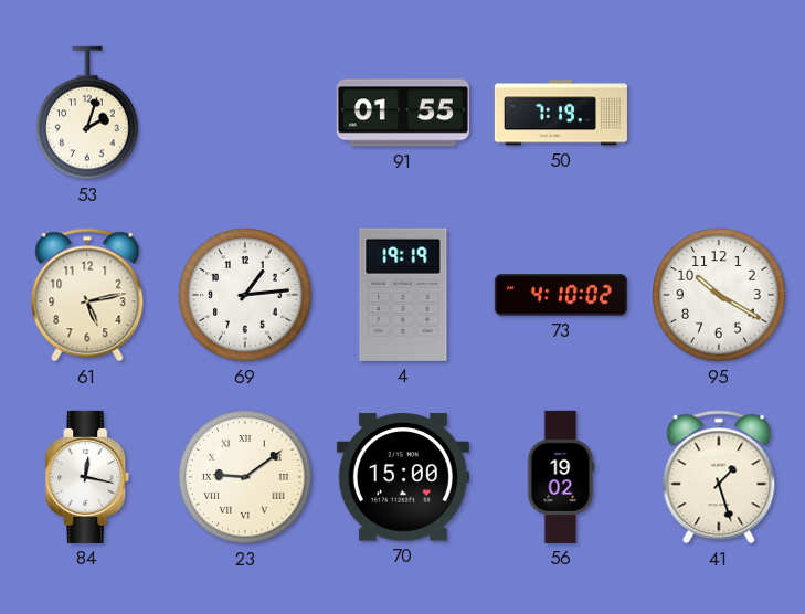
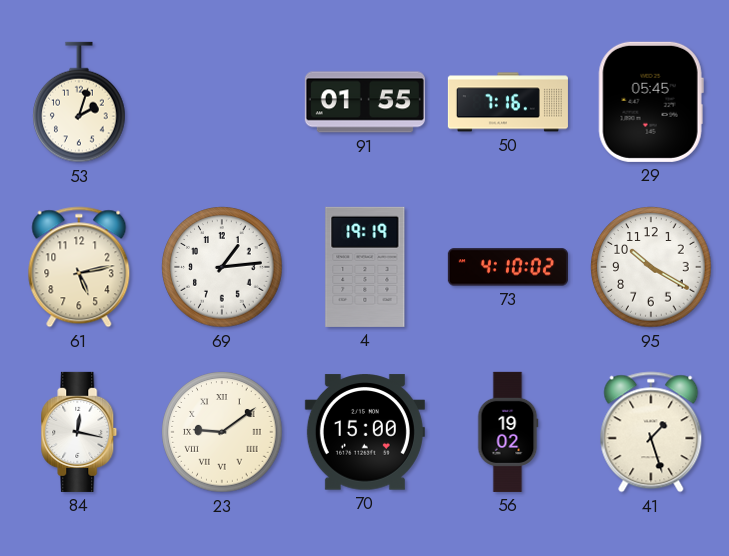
50: 7:19 -> 7:16 (508, 102)
29: none -> 05:45 (651, 102)
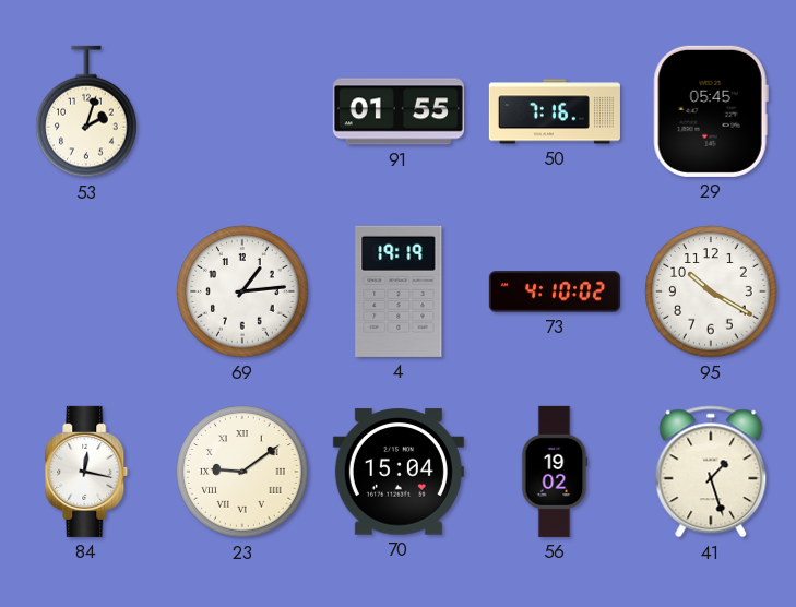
61: 5:13 -> none (79, 267)
70: 15:00 -> 15:04 (399, 472)
